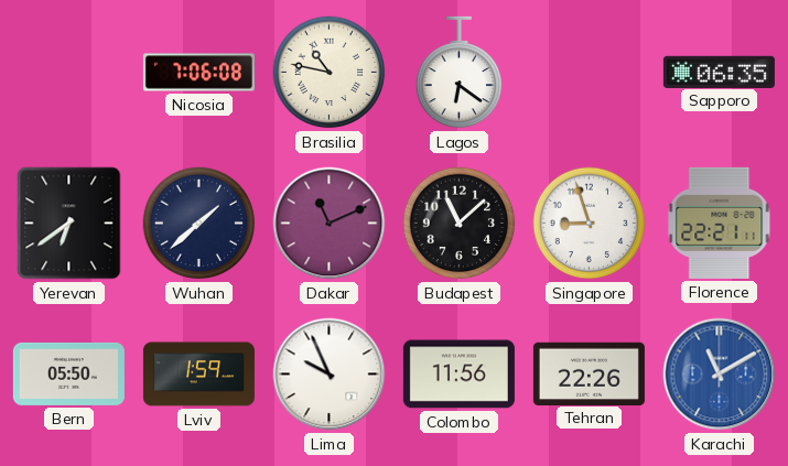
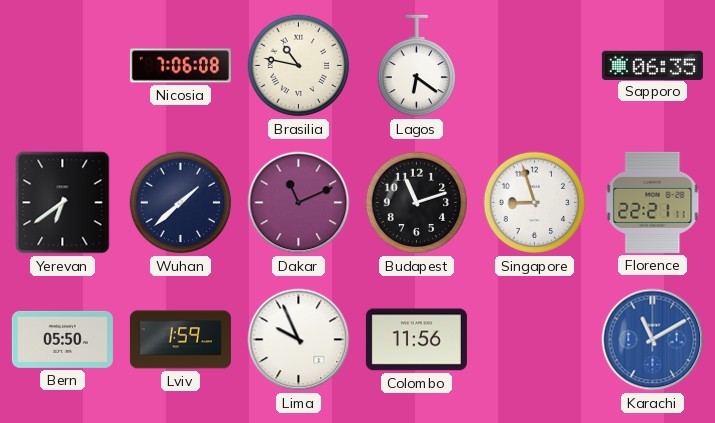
Budapest: 11:08 -> 11:12 (417, 203)
Tehran: 22:26 -> none (589, 373)
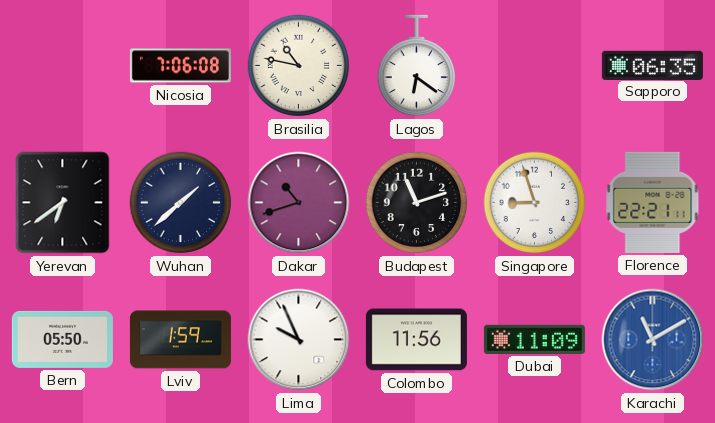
Dakar: 11:11 -> 10:42 (299, 203)
Dubai: none -> 11:09 (534, 339)
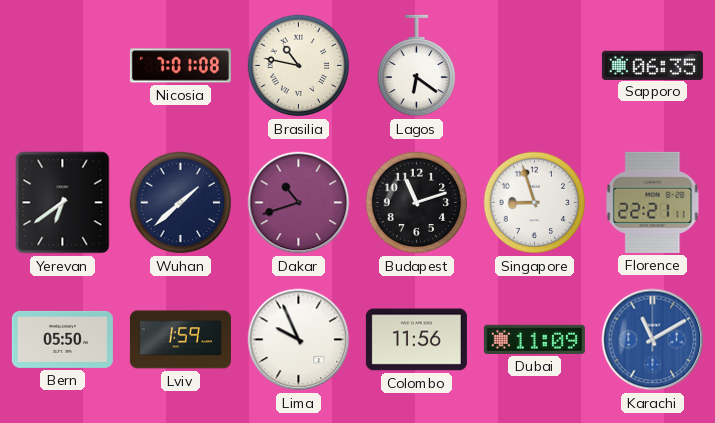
Nicosia: 7:06 -> 7:01 (180, 66)
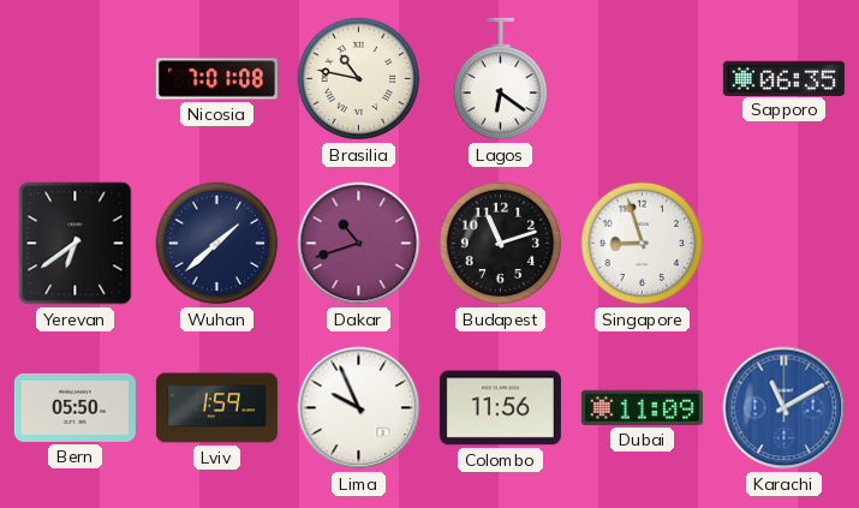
Florence: 22:21 -> none (653, 202)
